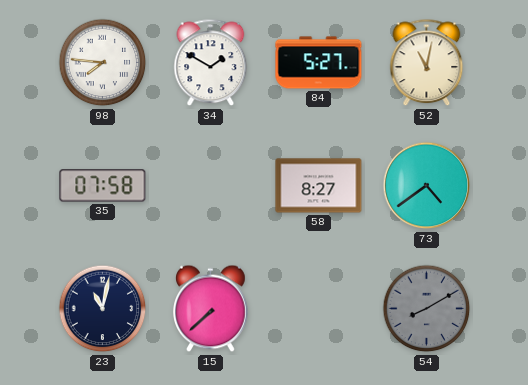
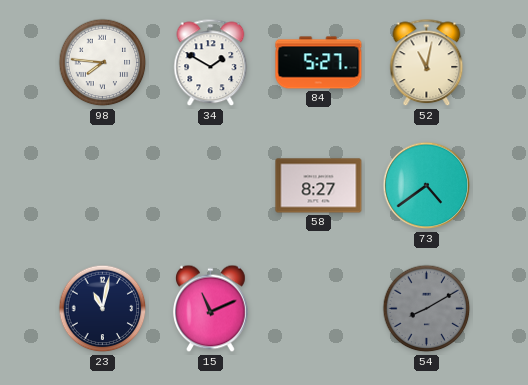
35: 07:58 -> none (103, 186)
15: 7:38 -> 11:11 (211, 309)
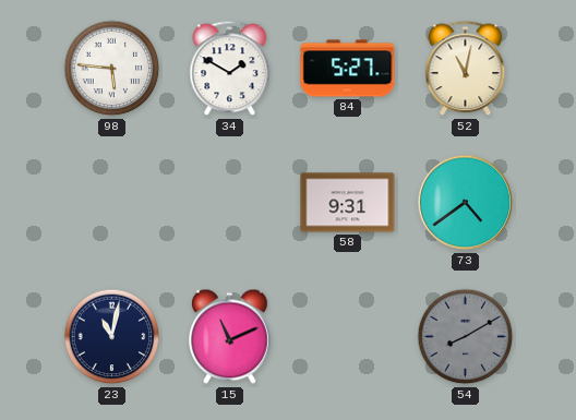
98: 7:46 -> 5:46 (112, 69)
58: 8:27 -> 9:31 (348, 203)
